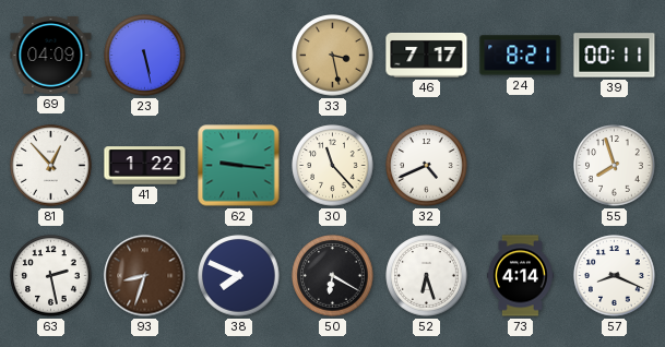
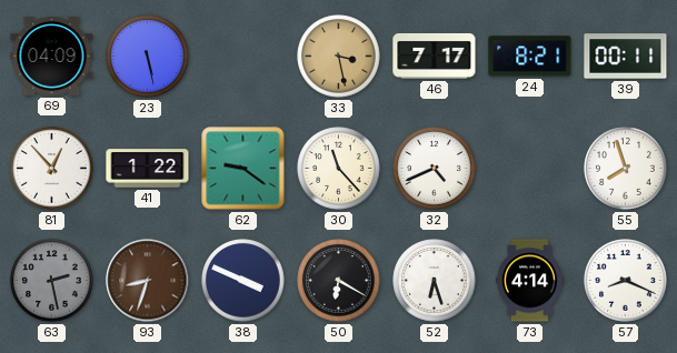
62: 9:16 -> 9:21 (243, 169)
63 dial: white -> grey (52, 281)
38: 7:49 -> 3:49 (243, 281)
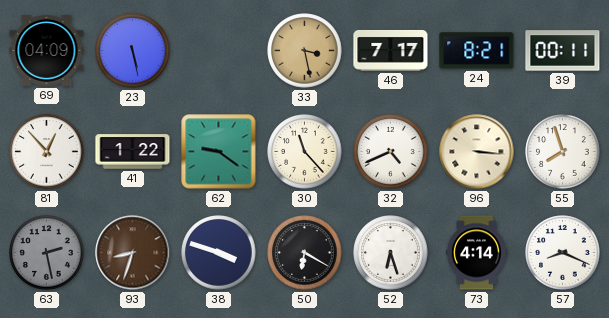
96: none -> 3:16 (477, 152)
38: 3:49 -> 3:48 (219, 253)
